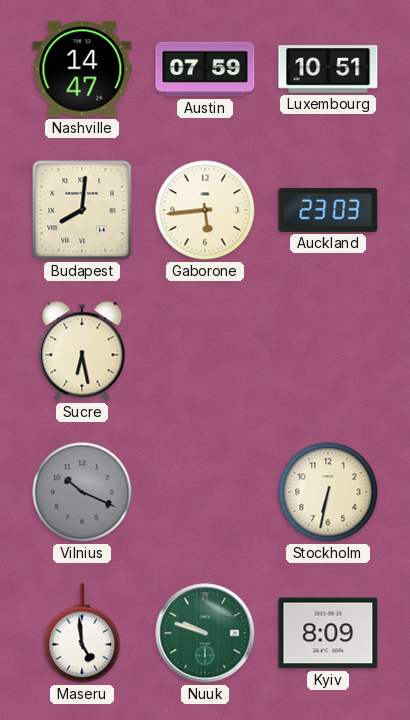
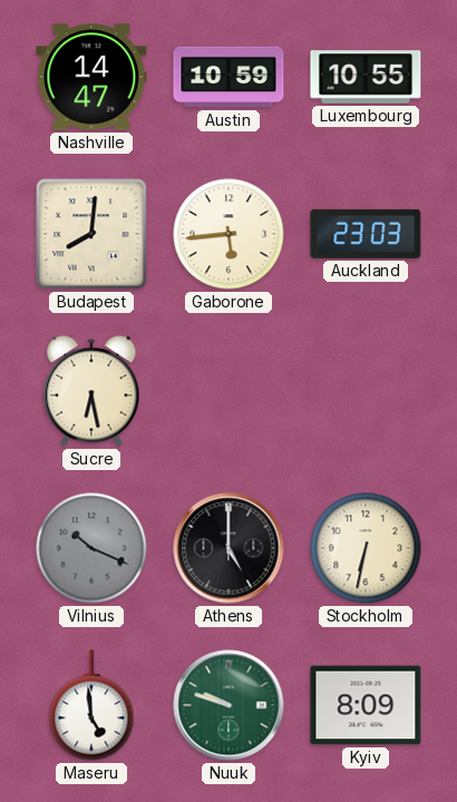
Austin: 07:59 -> 10:59 (229, 77)
Luxembourg: 10:51 -> 10:55 (366, 77)
Athens: none -> 5:00 (229, 548)
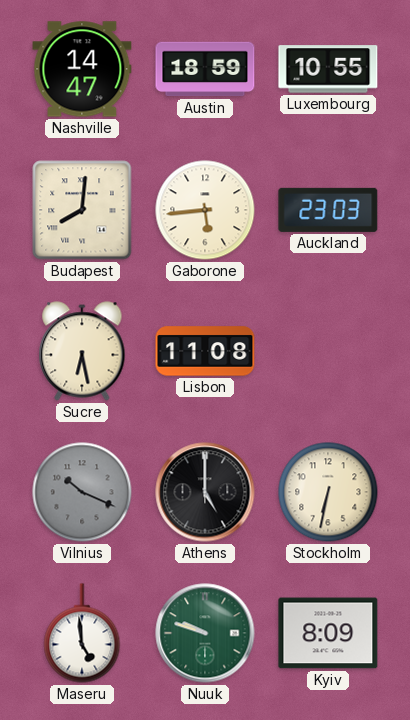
Austin: 10:59 -> 18:59 (205, 69)
Lisbon: none -> 11:08 (205, 351)
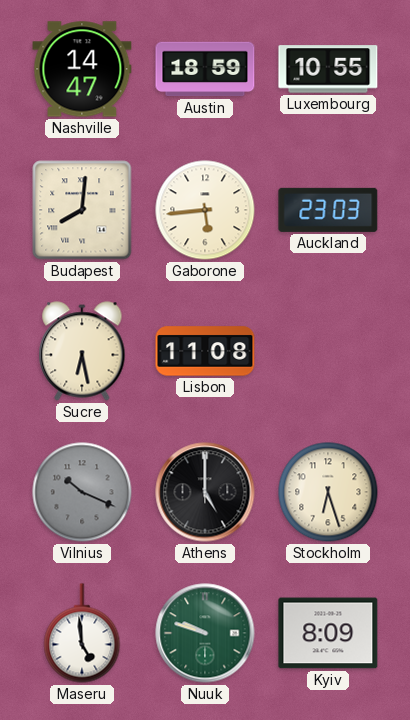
Stockholm: 6:32 -> 6:27 (328, 492)
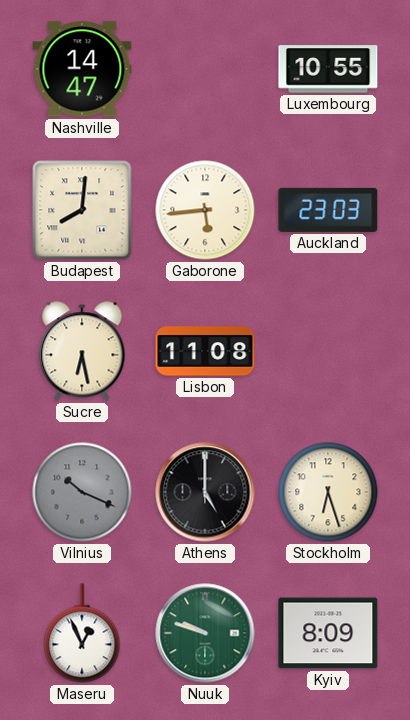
Austin: 18:59 -> none (205, 69)
Maseru: 4:59 -> 12:56 (82, 633)
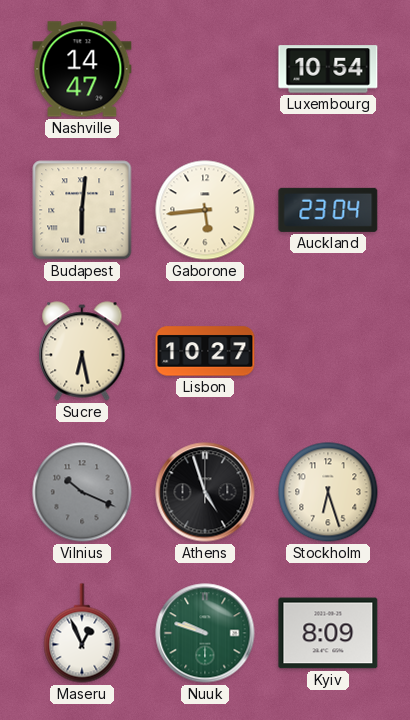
Luxembourg: 10:55 -> 10:54 (328, 69)
Budapest: 8:01 -> 6:01 (82, 210)
Auckland: 23:03 -> 23:04 (328, 210)
Lisbon: 11:08 -> 10:27 (205, 351)
Athens: 5:00 -> 4:57 (205, 492)
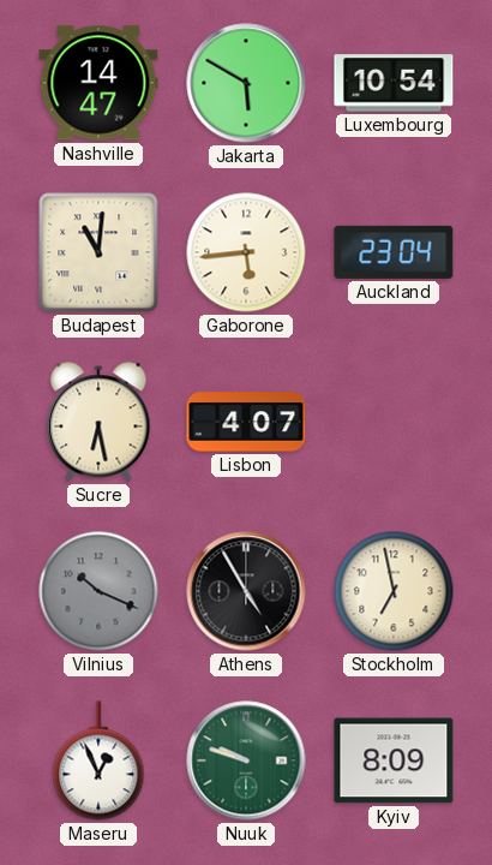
Jakarta: none -> 5:50 (246, 83)
Budapest: 6:01 -> 11:01 (98, 252)
Lisbon: 10:27 -> 4:07 (246, 422)
Athens: 4:57 -> 4:55 (246, 591)
Stockholm: 6:27 -> 6:58 (394, 591)
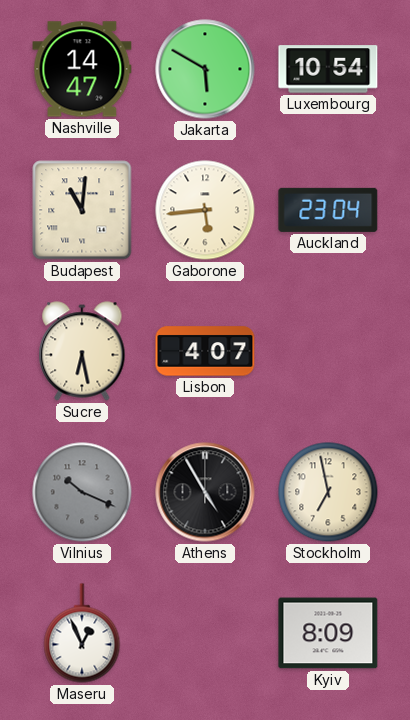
Nuuk: 9:48 -> none (246, 760)
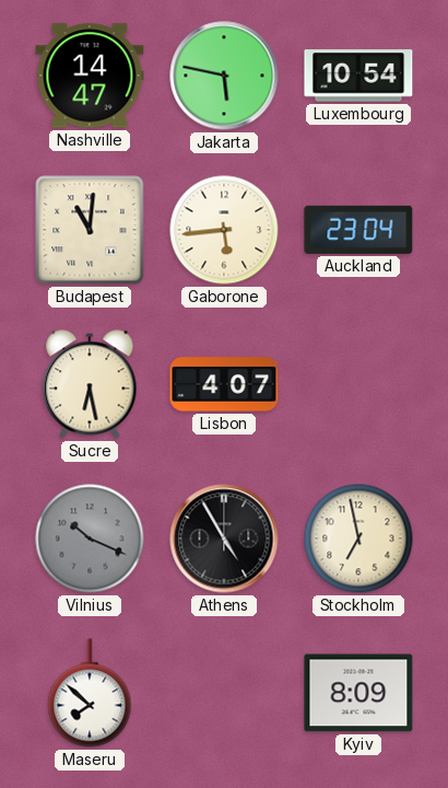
Jakarta: 5:50 -> 5:47 (224, 76)
Maseru: 12:56 -> 7:52 (90, 693)
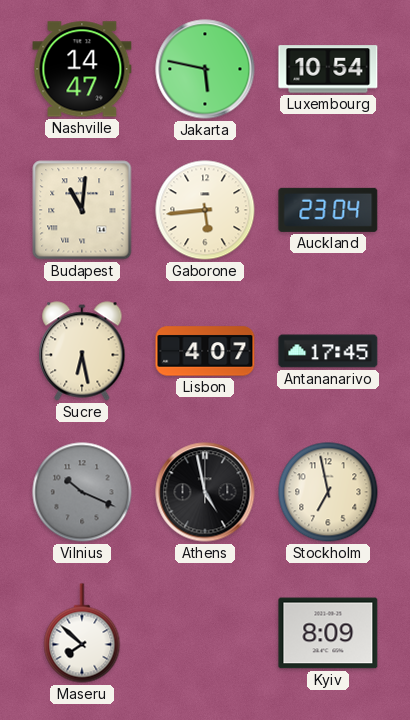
Antananarivo: none -> 17:45 (328, 351)
Athens: 4:55 -> 4:58 (205, 492)
